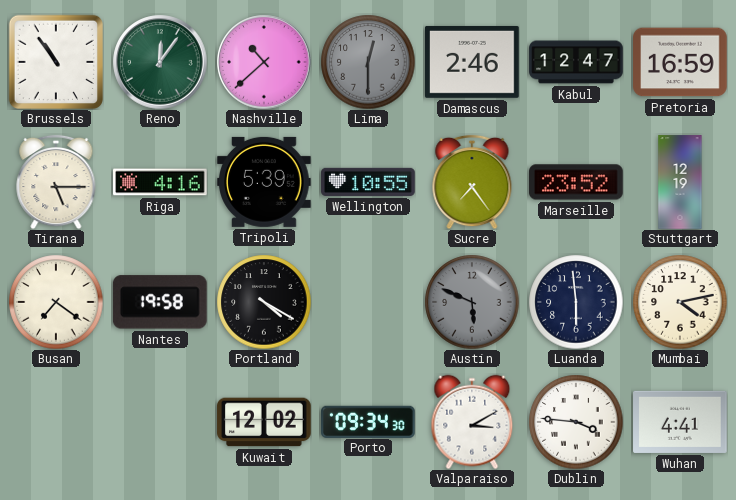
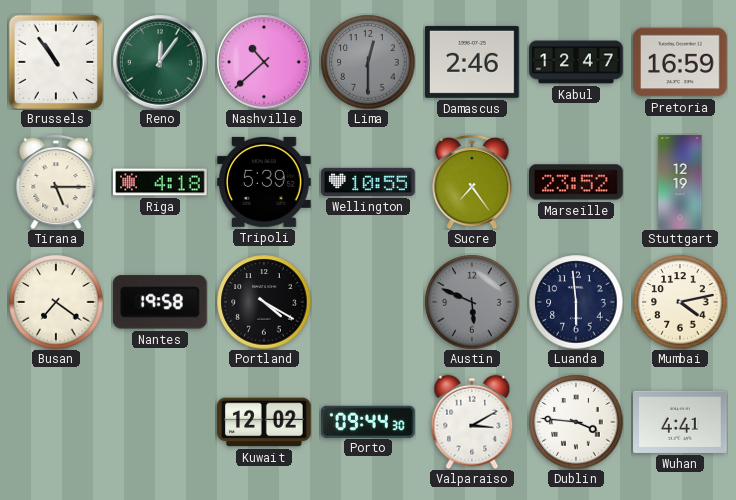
Riga: 4:16 -> 4:18 (160, 182)
Porto: 09:34 -> 09:44 (368, 421)
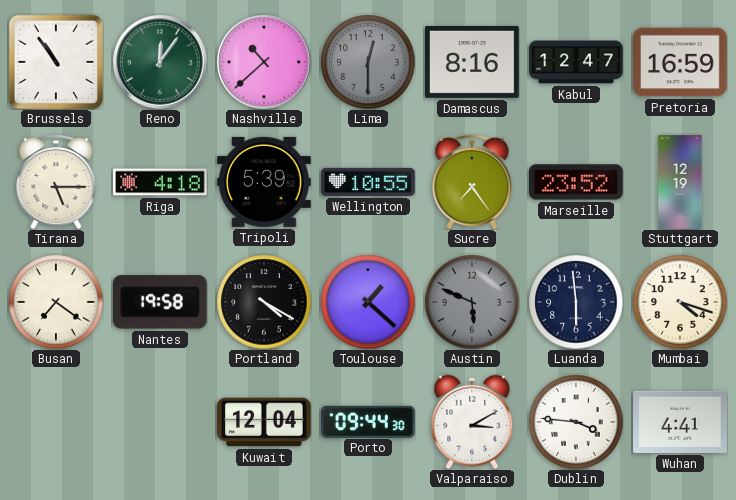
Damascus: 2:46 -> 8:16 (473, 62)
Toulouse: none -> 1:22 (368, 302)
Mumbai: 4:13 -> 4:18 (680, 302)
Kuwait: 12:02 -> 12:04 (264, 422)
